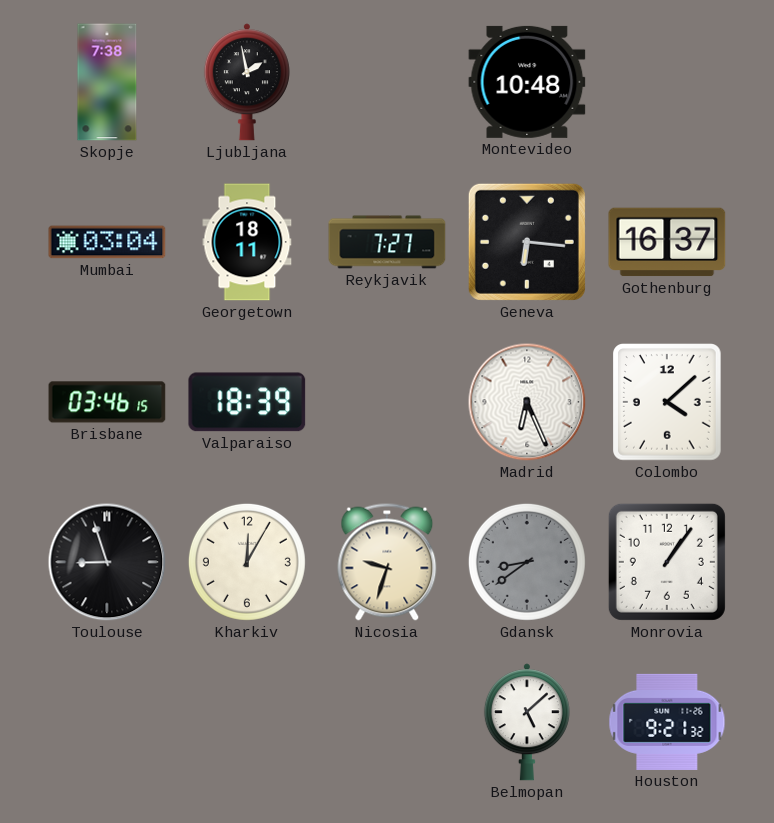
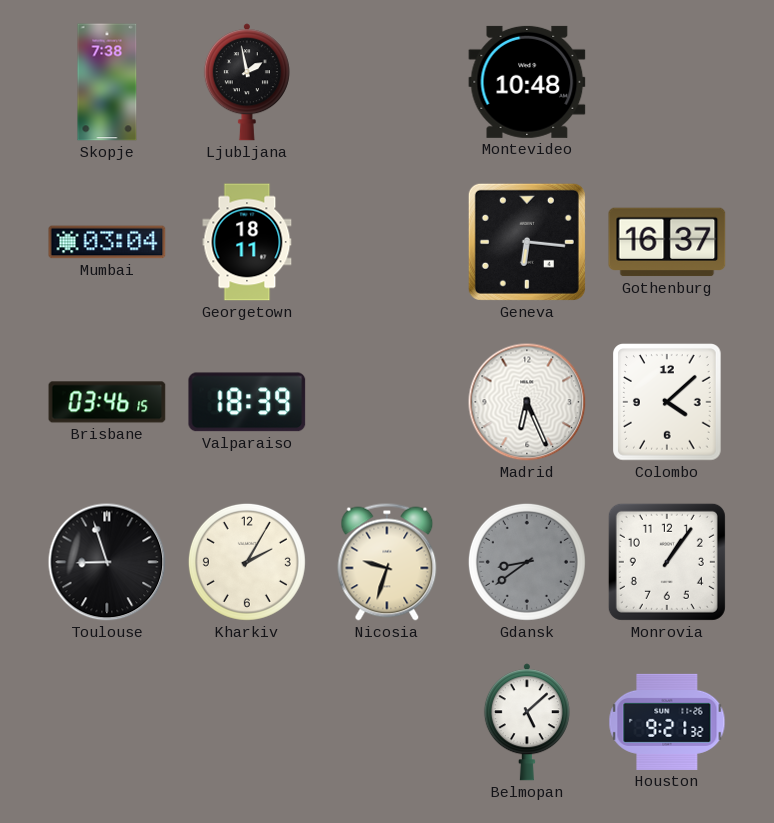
Reykjavik: 7:27 -> none (387, 242)
Kharkiv: 12:05 -> 2:05 (247, 562)
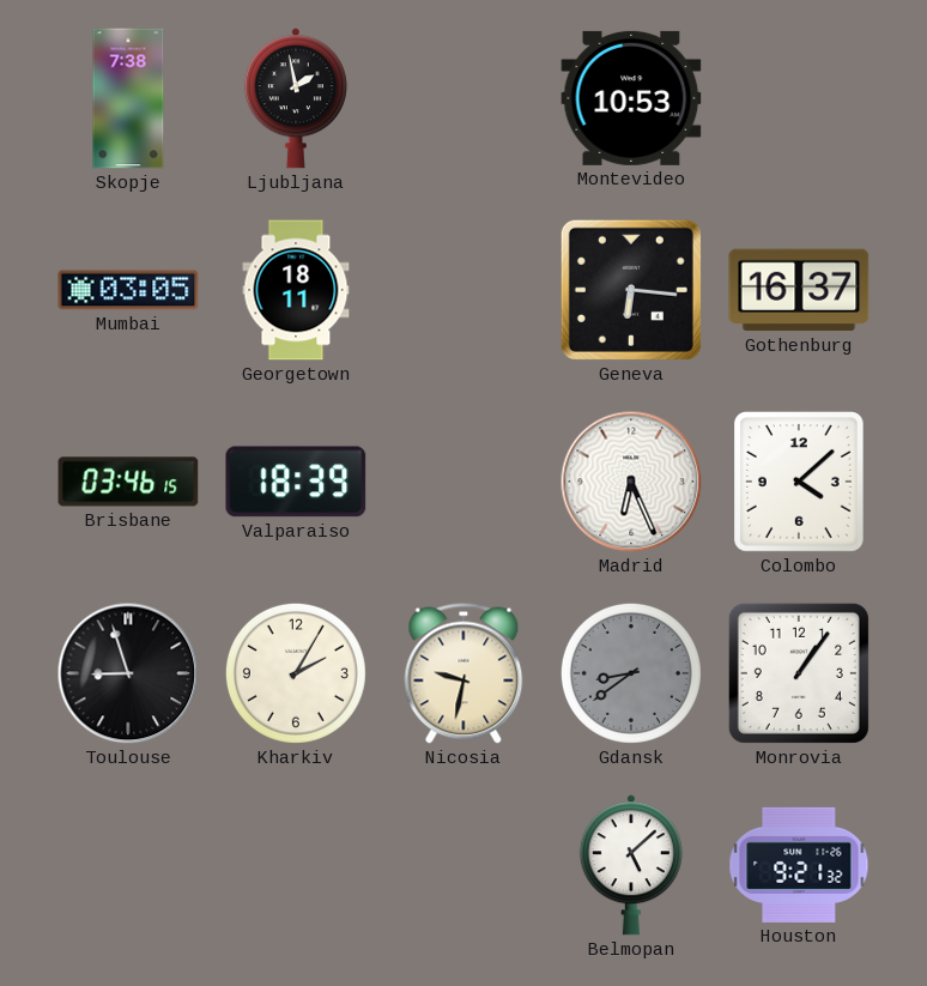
Montevideo: 10:48 -> 10:53 (631, 98)
Mumbai: 03:04 -> 03:05 (128, 290)
Nicosia: 9:33 -> 9:32 (463, 673)
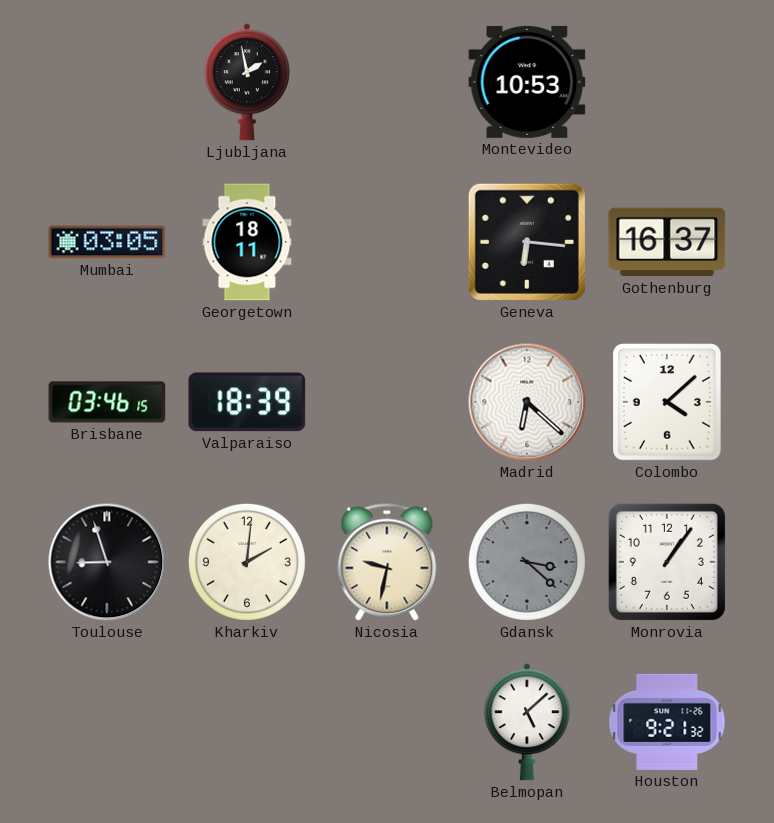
Skopje: 7:38 -> none (128, 98)
Madrid: 6:26 -> 6:22 (527, 402)
Kharkiv: 2:05 -> 2:01 (247, 562)
Gdansk: 8:39 -> 3:22 (527, 562)
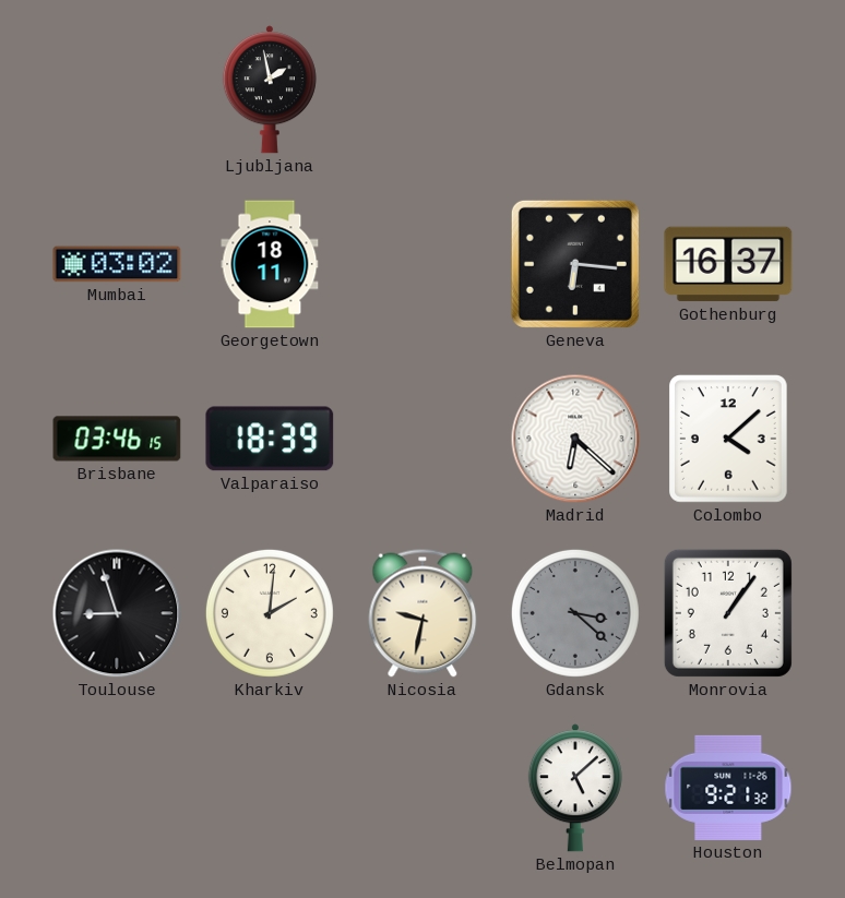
Montevideo: 10:53 -> none (527, 82)
Mumbai: 03:05 -> 03:02 (117, 264)
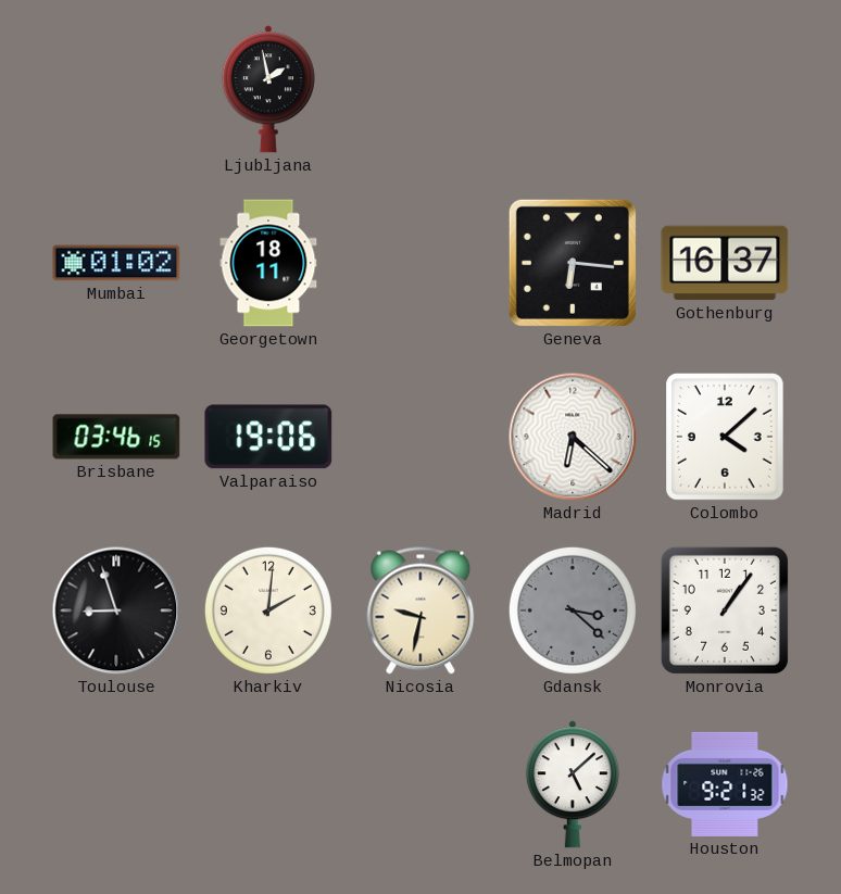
Mumbai: 03:02 -> 01:02 (116, 263)
Valparaiso: 18:39 -> 19:06 (268, 437)
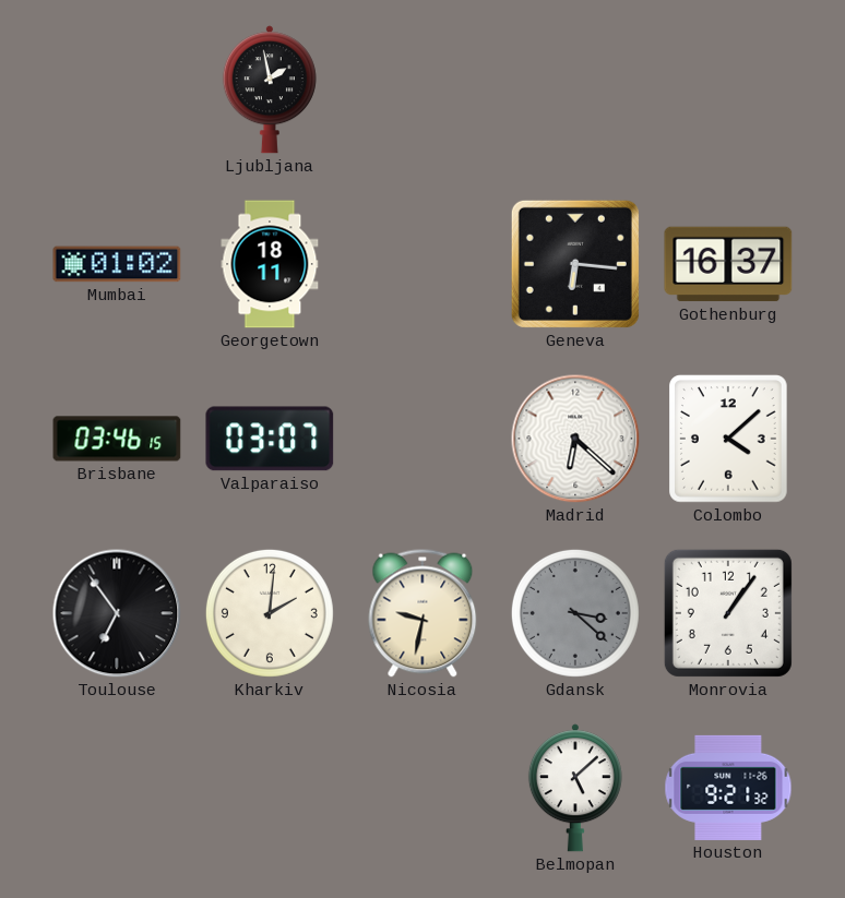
Valparaiso: 19:06 -> 03:07 (270, 439)
Toulouse: 8:57 -> 6:54 (117, 613)
